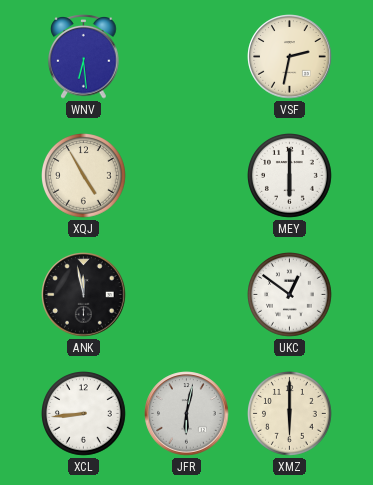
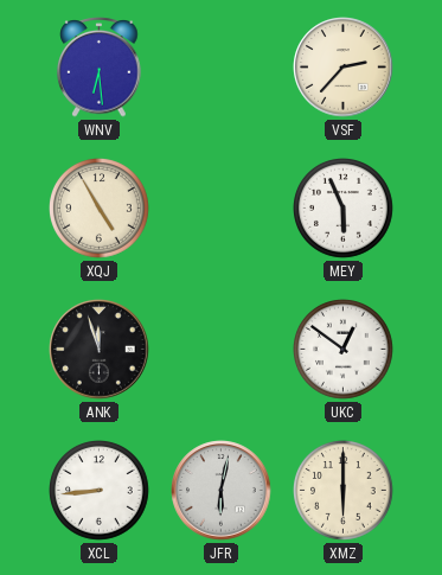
VSF: 2:32 -> 2:37 (344, 68)
MEY: 6:00 -> 5:56 (344, 209)
ANK: 11:58 -> 11:57 (100, 350)
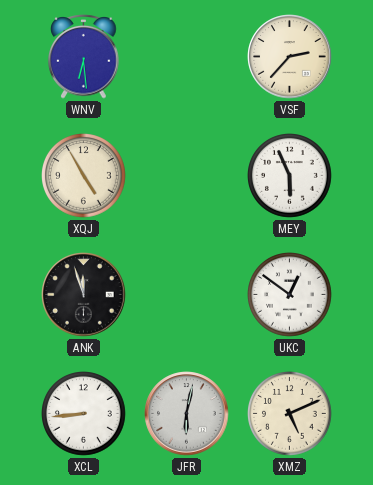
XMZ: 6:00 -> 5:11 (290, 414)
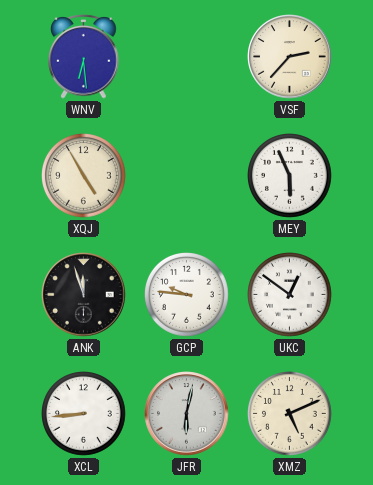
GCP: none -> 9:46 (187, 295)
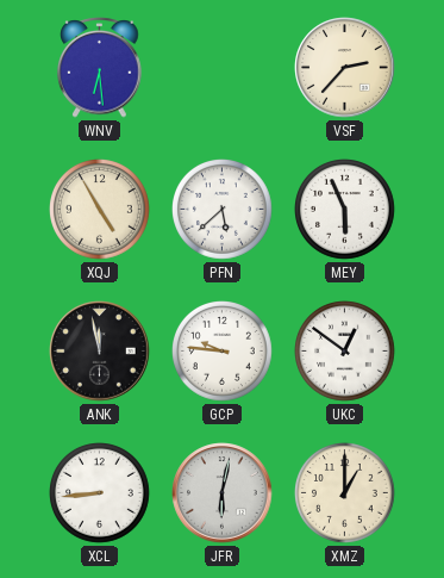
PFN: none -> 5:38 (223, 210)
ANK: 11:57 -> 11:58 (100, 352)
XMZ: 5:11 -> 1:00 (345, 493)
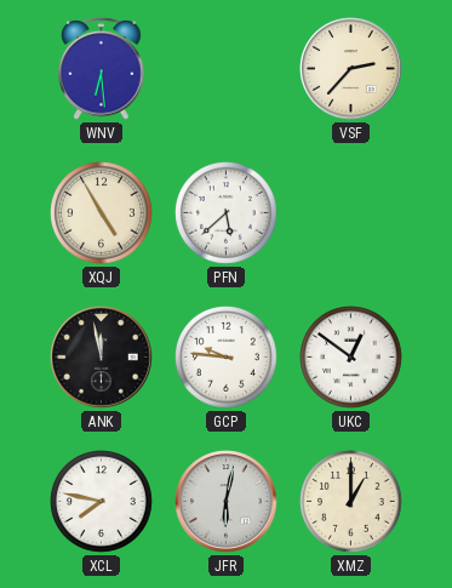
MEY: 5:56 -> none (345, 210)
XCL: 8:44 -> 7:47 (102, 502)
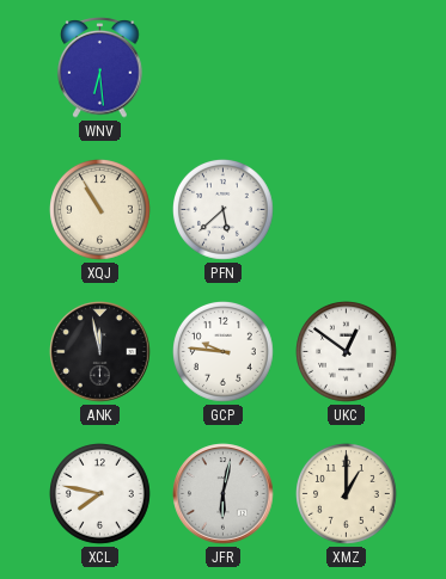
VSF: 2:37 -> none (351, 69)
XQJ: 4:55 -> 10:55 (100, 210)
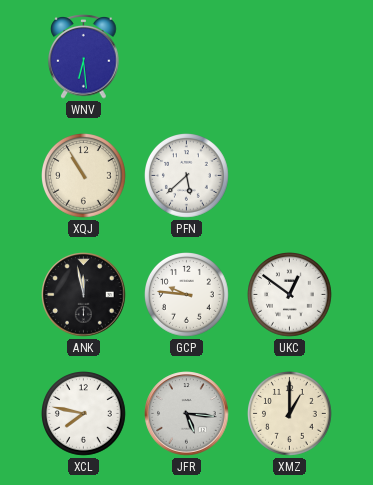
JFR: 6:02 -> 5:16 (187, 414)
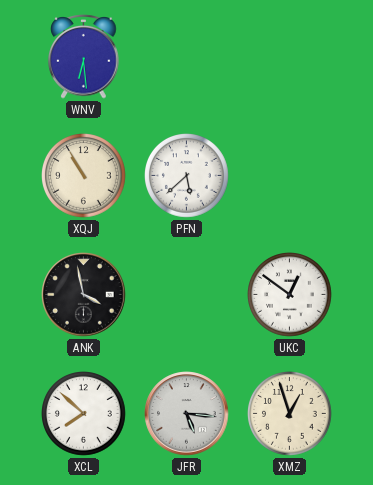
ANK: 11:58 -> 3:58 (84, 295)
GCP: 9:46 -> none (187, 295)
XCL: 7:47 -> 7:52 (84, 414)
XMZ: 1:00 -> 12:57 (290, 414)
